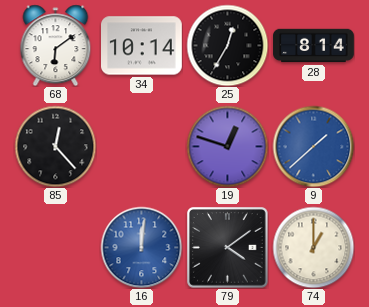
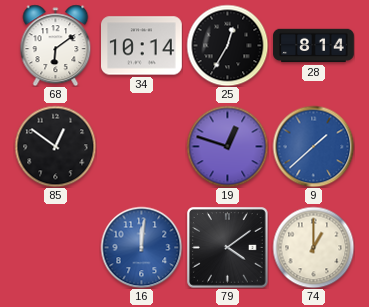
85: 12:23 -> 12:51 (55, 146)
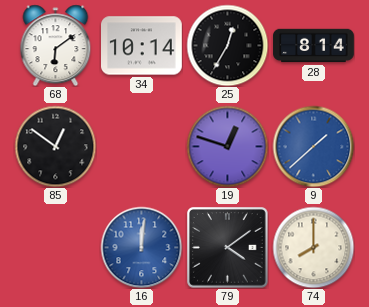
74: 1:00 -> 8:00 (313, 247)
